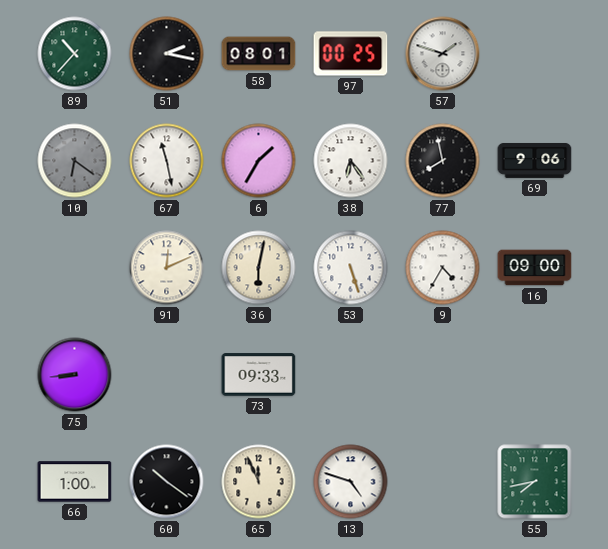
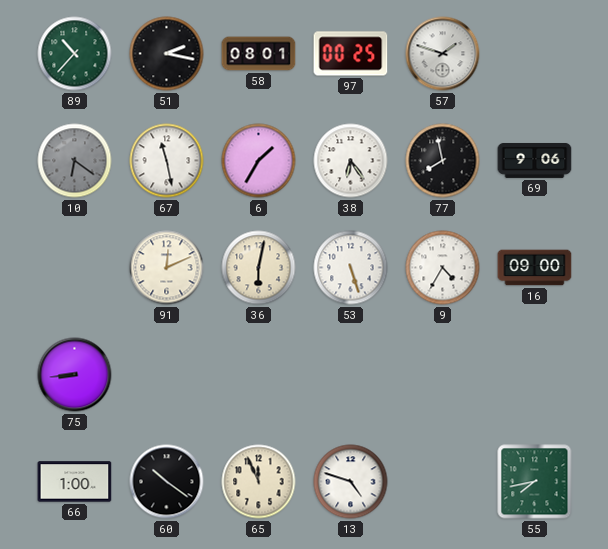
73: 09:33 -> none (259, 375)
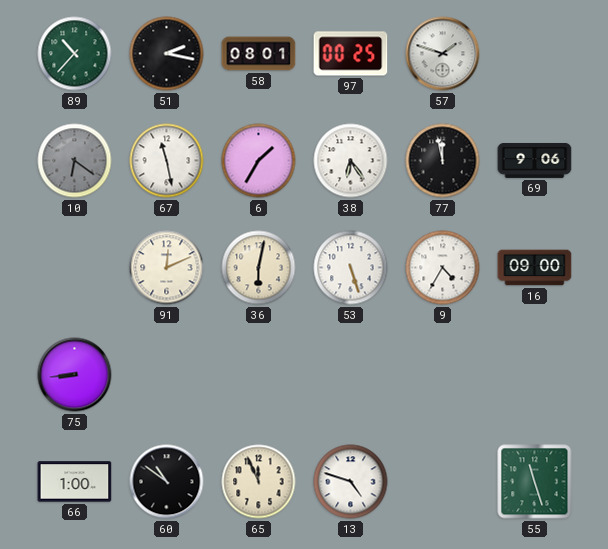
77: 7:58 -> 11:58 (443, 161)
60: 10:21 -> 10:51 (167, 482)
55: 7:43 -> 11:27 (535, 482)
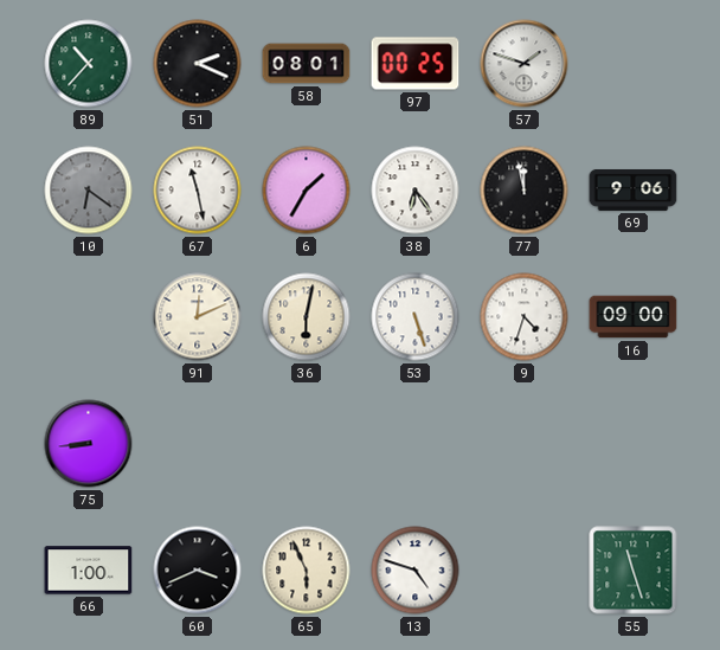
51: 2:17 -> 2:19 (198, 64)
9: 4:35 -> 4:33 (525, 317)
60: 10:51 -> 3:41 (198, 571)
65: 11:56 -> 5:56 (307, 571)
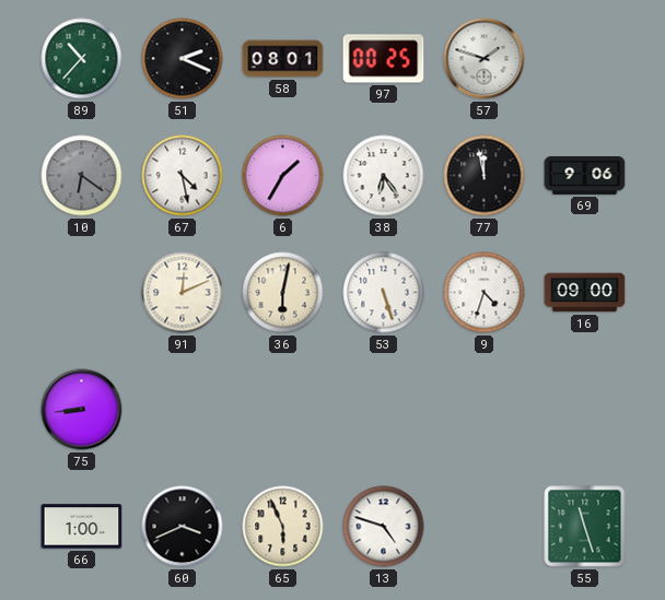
67: 11:28 -> 4:28 (183, 176)
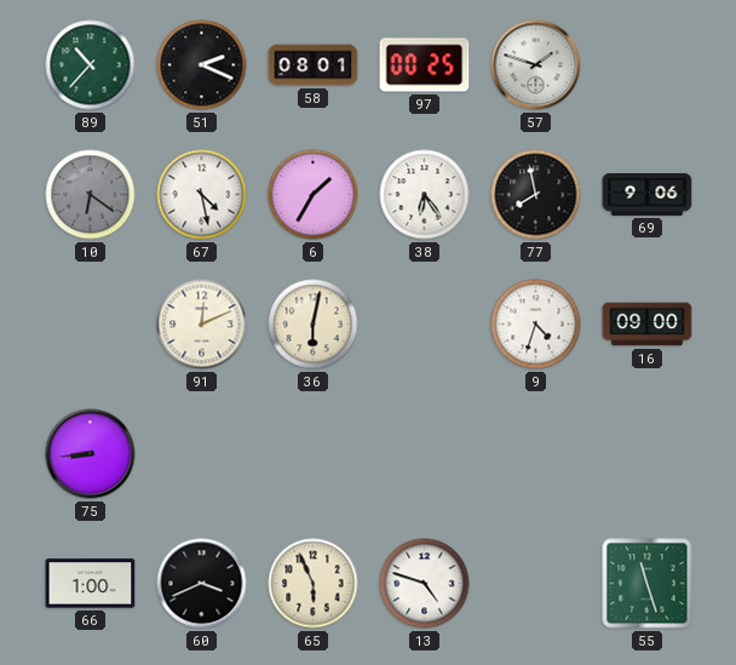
77: 11:58 -> 7:58 (536, 195)
53: 5:27 -> none (384, 293)
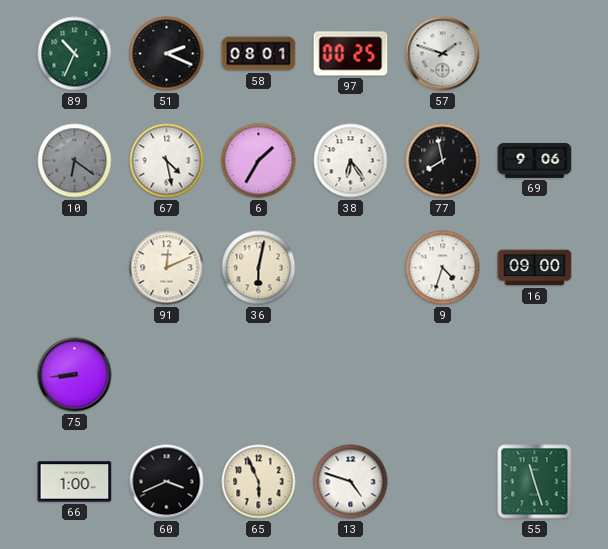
89: 10:37 -> 10:34 (75, 54)
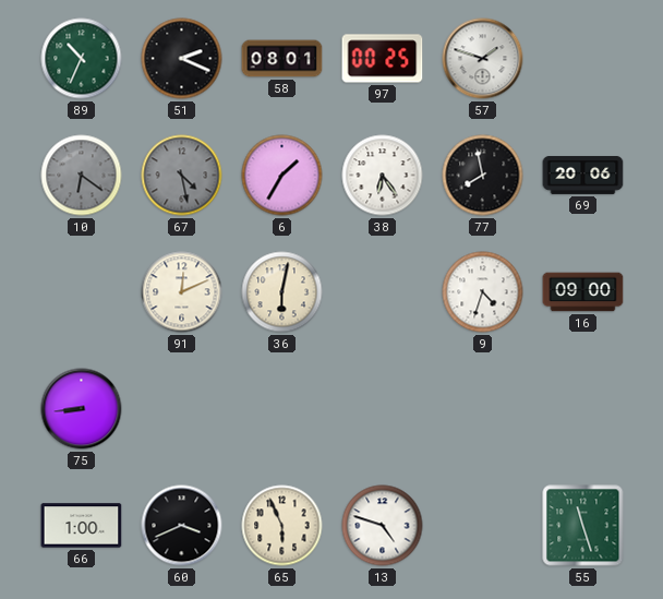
67 dial: white -> grey (182, 176)
69: 9:06 -> 20:06 (583, 175)
